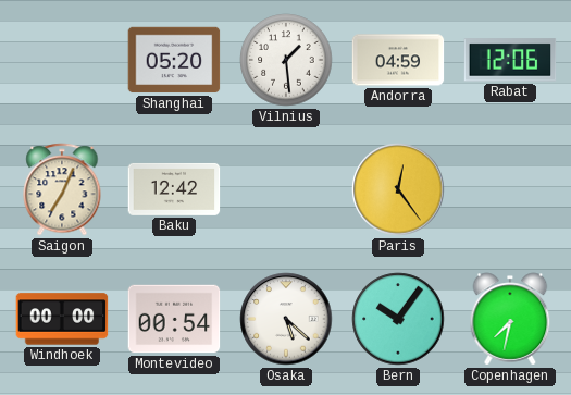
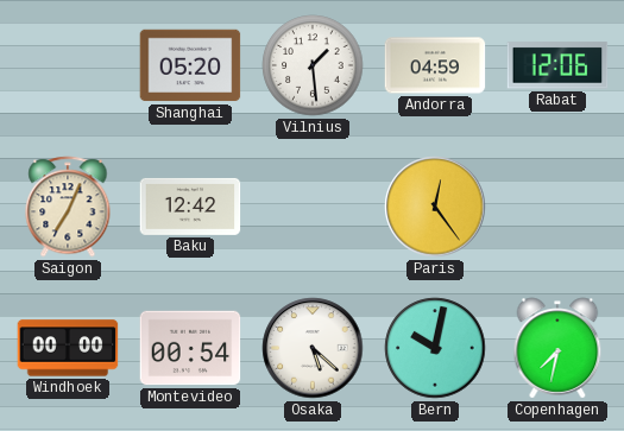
Bern: 10:06 -> 10:02 (435, 348)
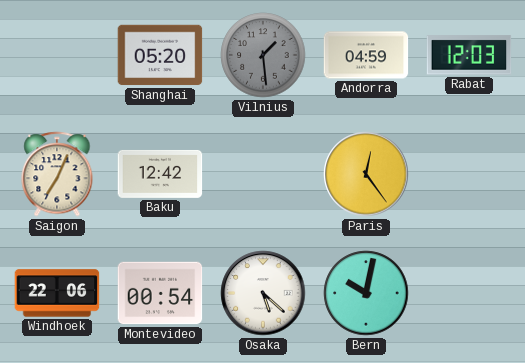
Vilnius dial: white -> grey (263, 55)
Rabat: 12:06 -> 12:03 (469, 55)
Windhoek: 00:00 -> 22:06 (57, 293)
Copenhagen: 7:32 -> none (557, 348)
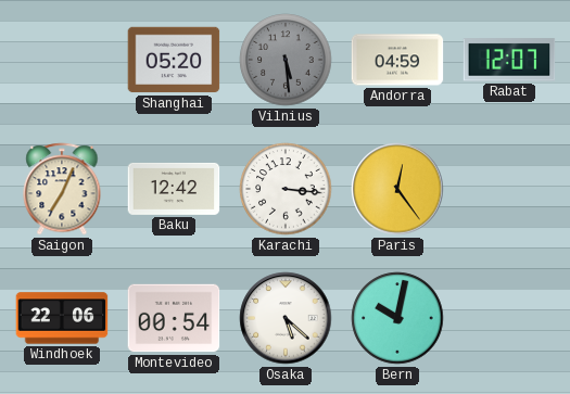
Vilnius: 1:29 -> 5:29 (286, 60)
Rabat: 12:03 -> 12:07 (509, 60)
Karachi: none -> 3:16 (286, 189)
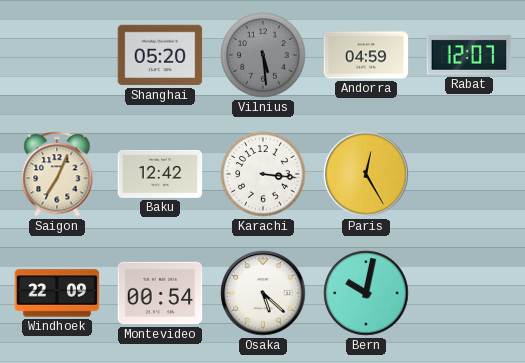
Paris: 12:24 -> 12:25 (366, 174)
Windhoek: 22:06 -> 22:09 (57, 293)
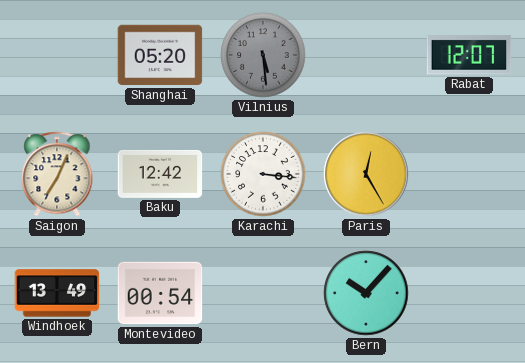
Andorra: 04:59 -> none (366, 55)
Windhoek: 22:09 -> 13:49 (57, 293)
Osaka: 5:22 -> none (263, 293)
Bern: 10:02 -> 10:07 (366, 293)
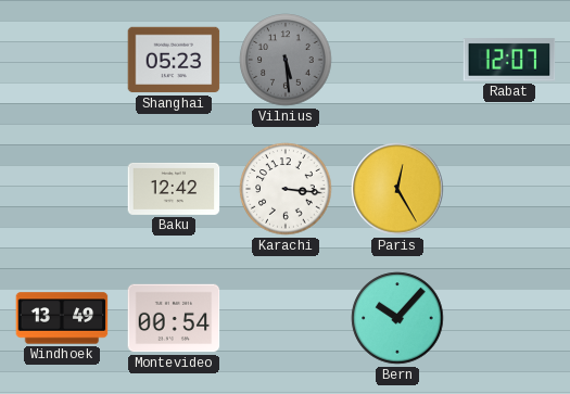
Shanghai: 05:20 -> 05:23 (174, 60)
Saigon: 7:04 -> none (57, 174)
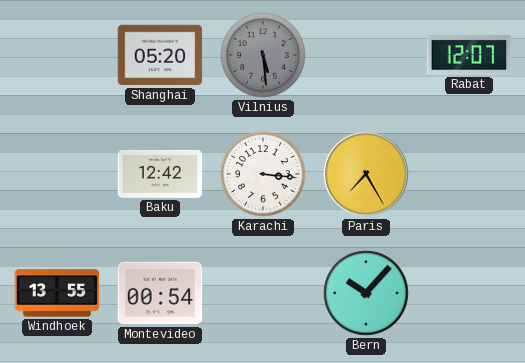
Shanghai: 05:23 -> 05:20 (160, 55)
Paris: 12:25 -> 7:25 (366, 174)
Windhoek: 13:49 -> 13:55 (57, 293)
